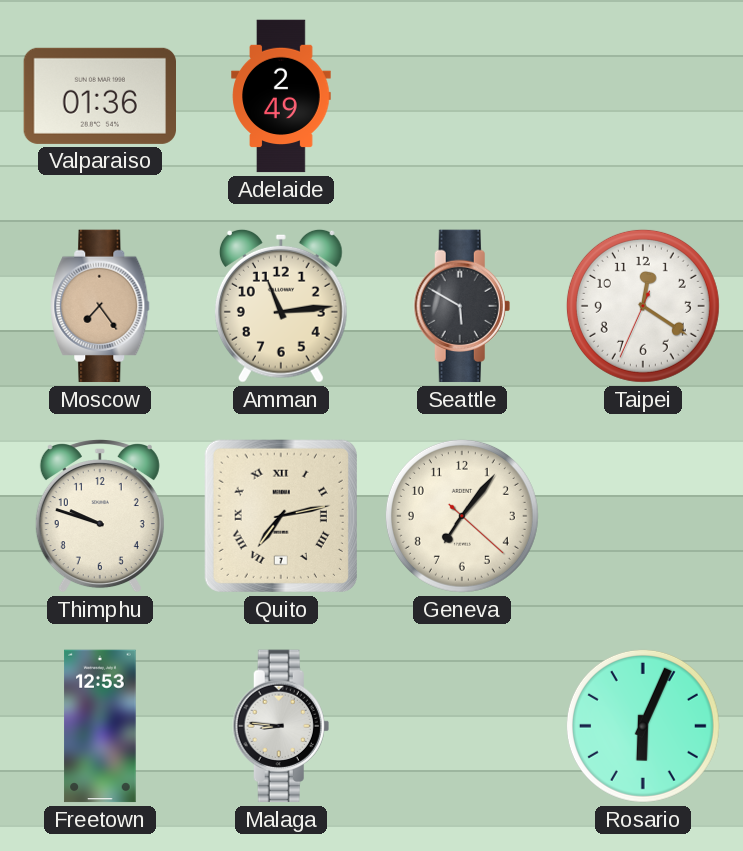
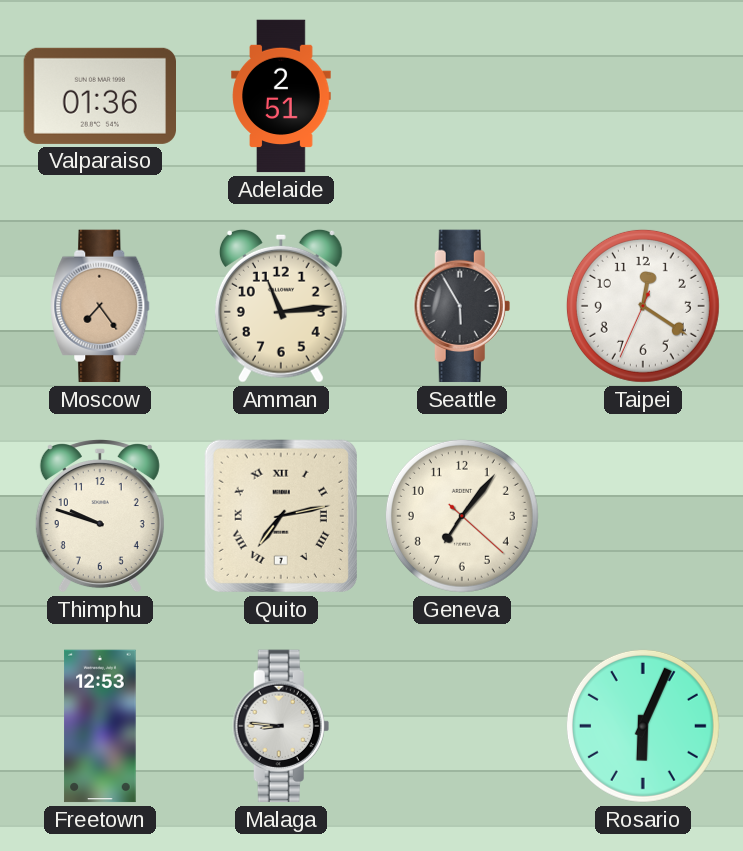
Adelaide: 2:49 -> 2:51 (281, 96)
Seattle: 5:50 -> 5:55 (462, 306)
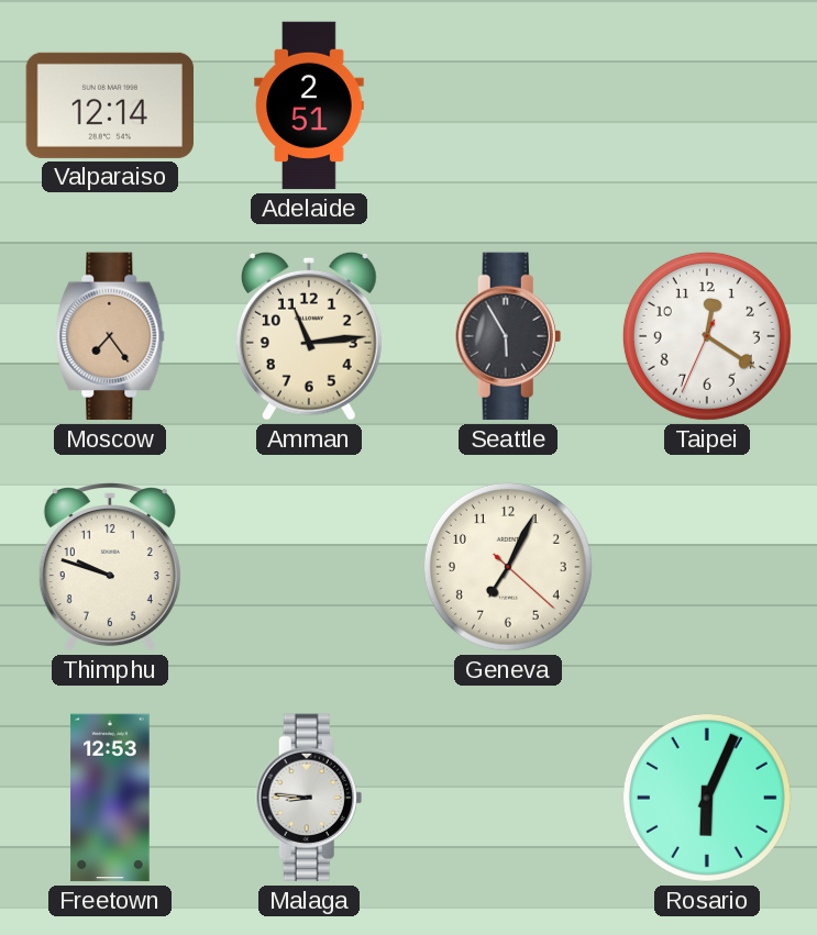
Valparaiso: 01:36 -> 12:14 (110, 105)
Quito: 7:13 -> none (281, 516)
Geneva: 7:06 -> 7:04 (508, 567)
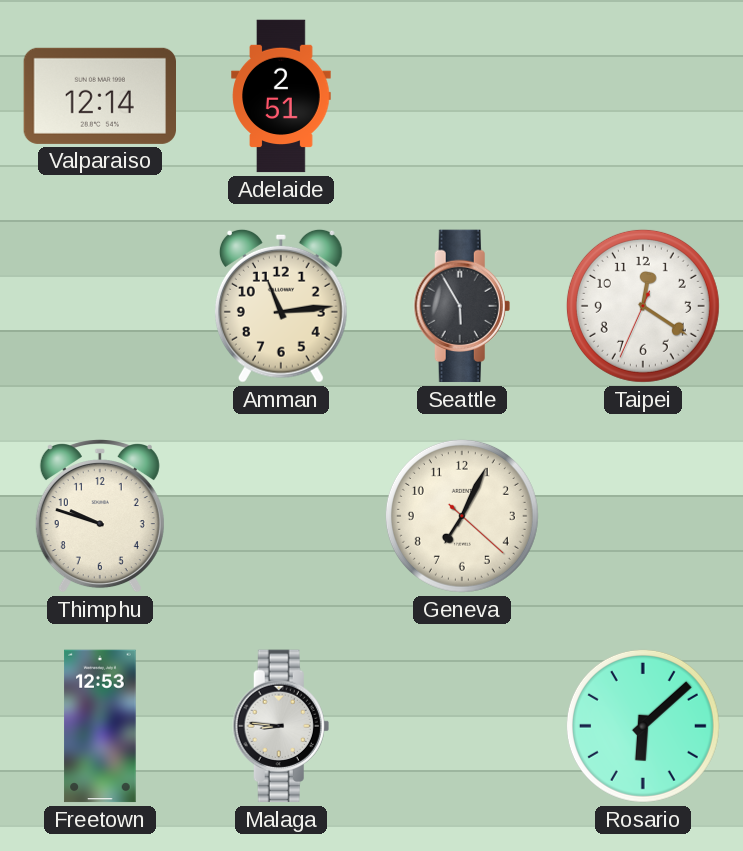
Moscow: 7:24 -> none (110, 336)
Rosario: 6:04 -> 6:08 (643, 726)
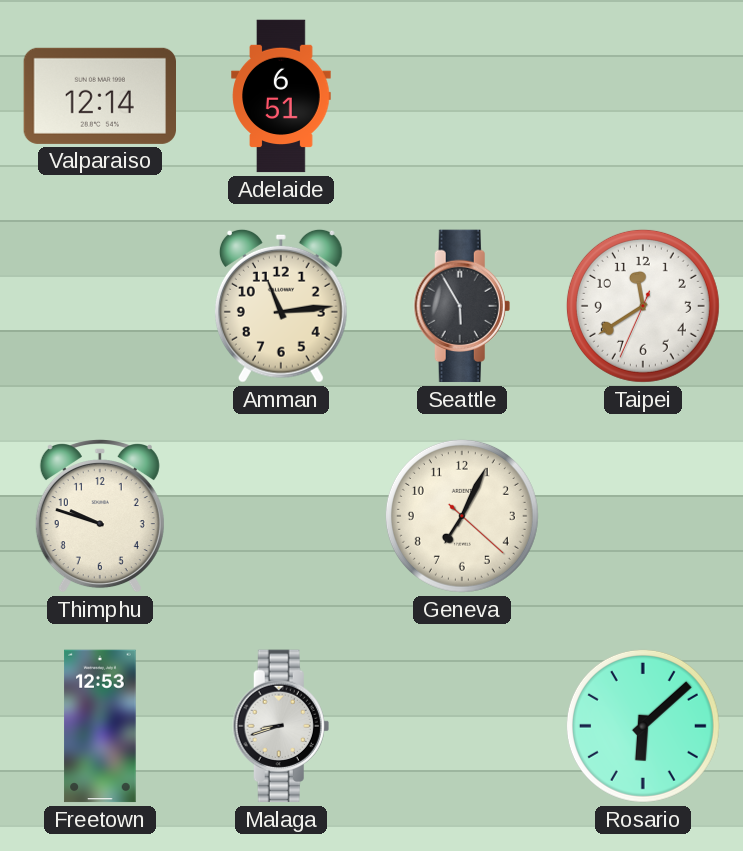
Adelaide: 2:51 -> 6:51 (281, 96)
Taipei: 12:20 -> 11:39 (643, 306)
Malaga: 8:46 -> 8:42 (281, 726)
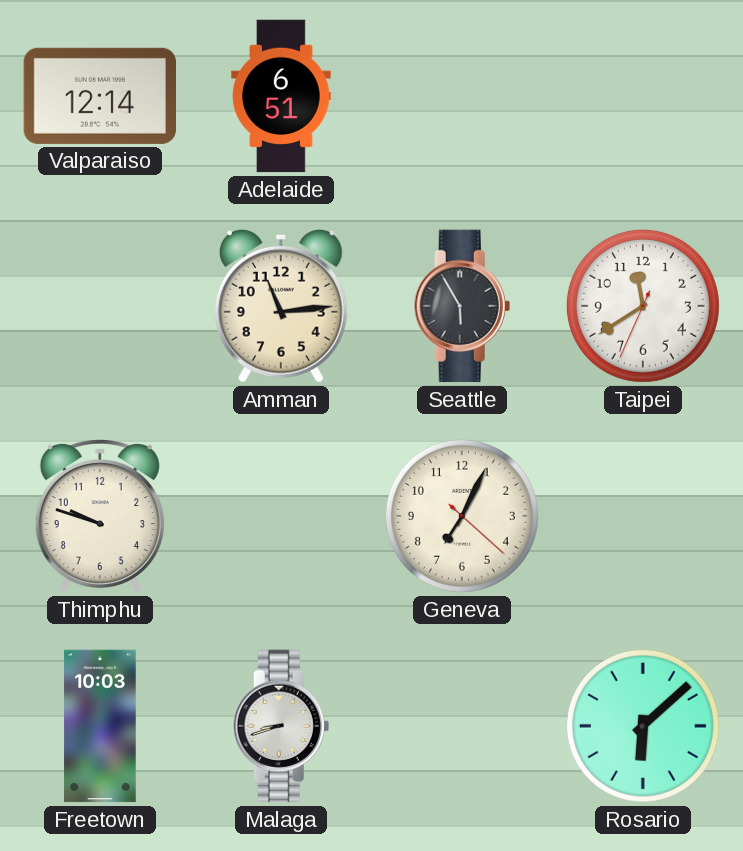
Freetown: 12:53 -> 10:03 (100, 726)
